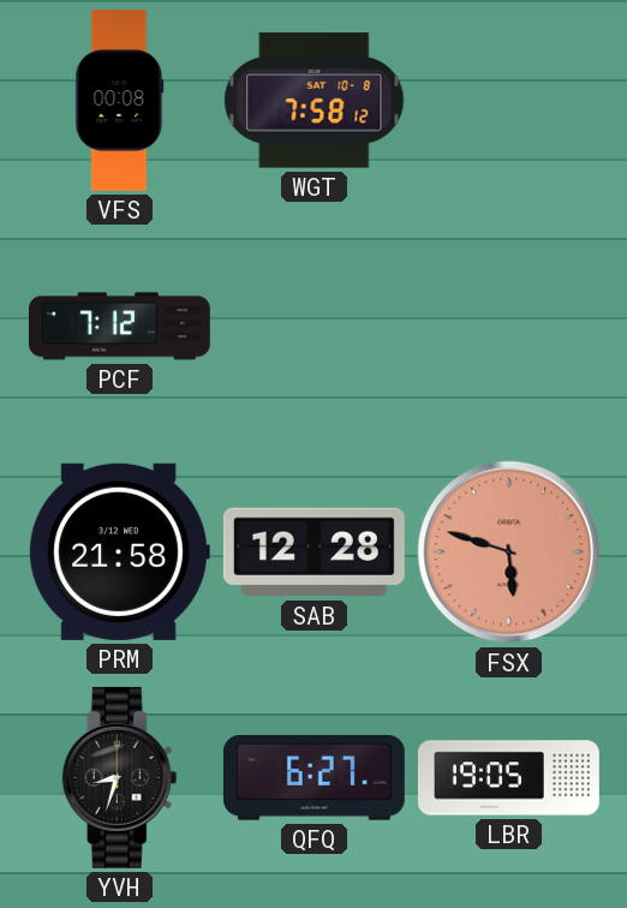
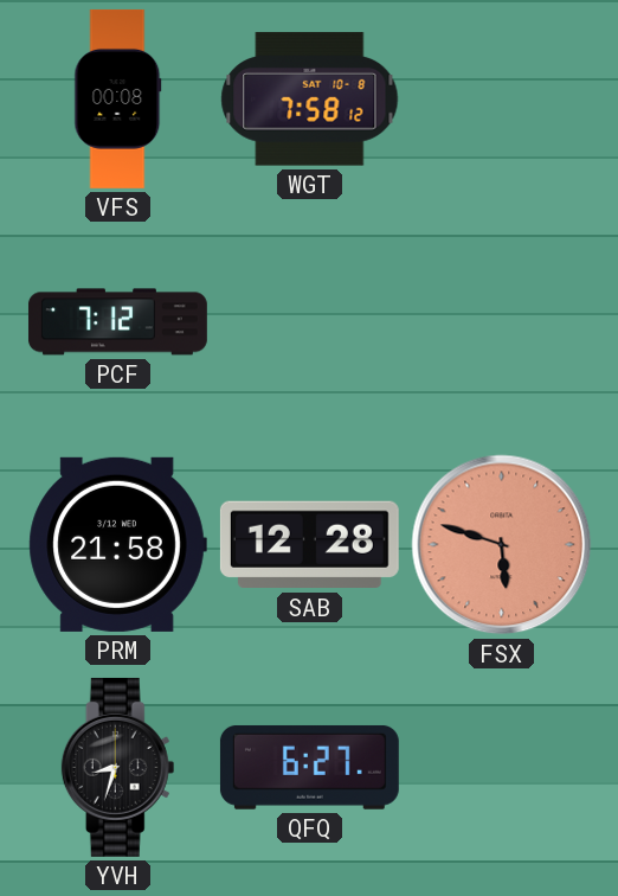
LBR: 19:05 -> none (508, 778)
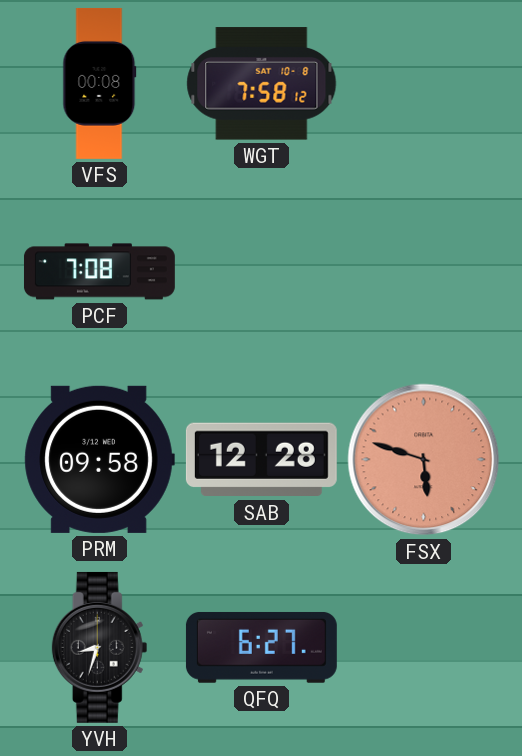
PCF: 7:12 -> 7:08 (99, 272)
PRM: 21:58 -> 09:58 (99, 459)
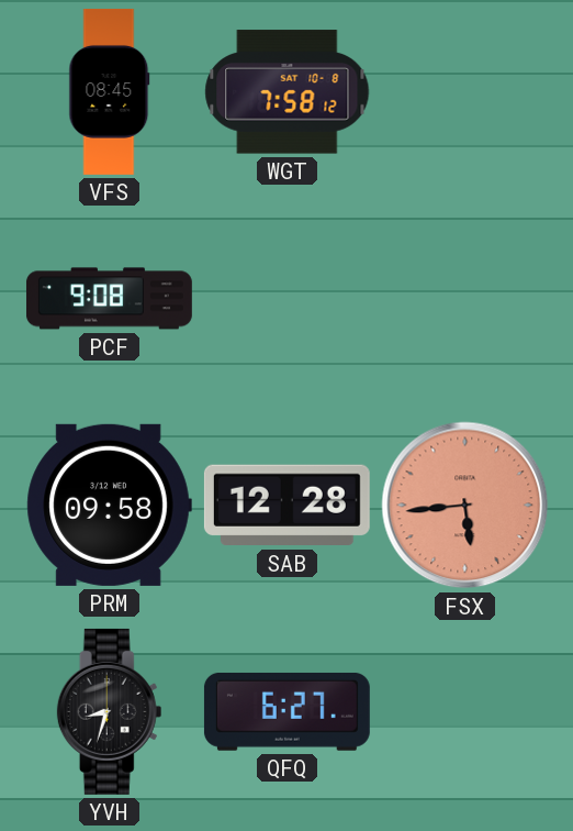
VFS: 00:08 -> 08:45 (110, 91)
PCF: 7:08 -> 9:08 (109, 299)
FSX: 5:48 -> 5:44 (465, 506)
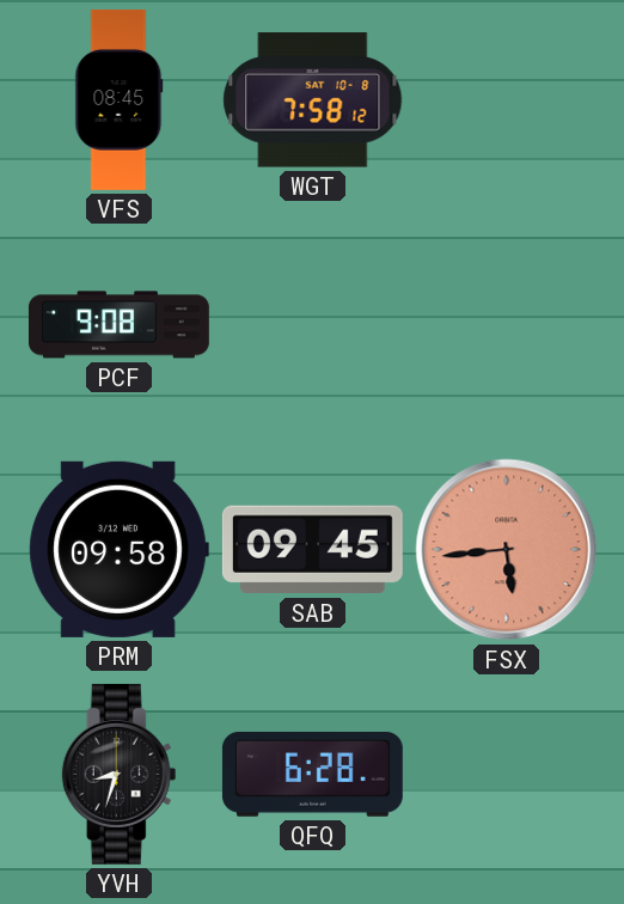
SAB: 12:28 -> 09:45 (312, 550)
QFQ: 6:27 -> 6:28 (312, 774)
